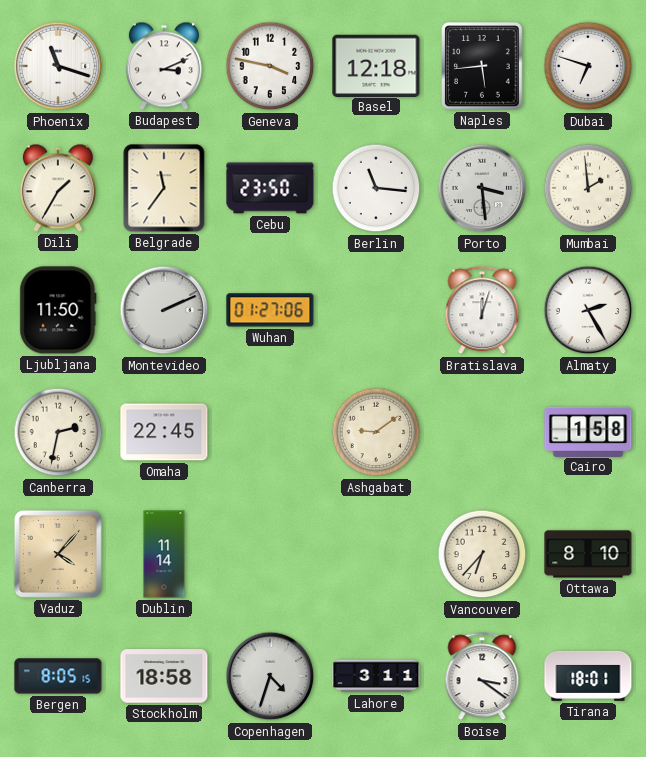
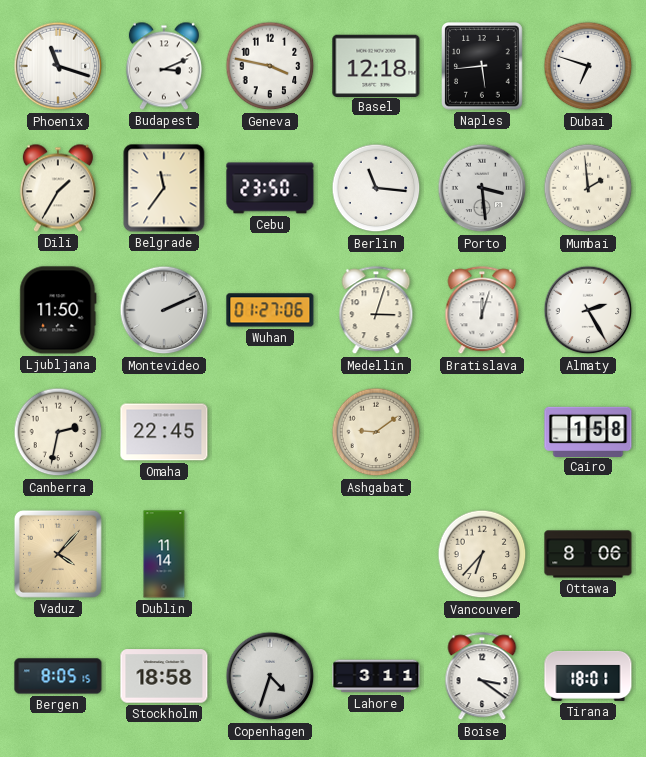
Medellin: none -> 3:03 (376, 311)
Ottawa: 8:10 -> 8:06 (588, 554)
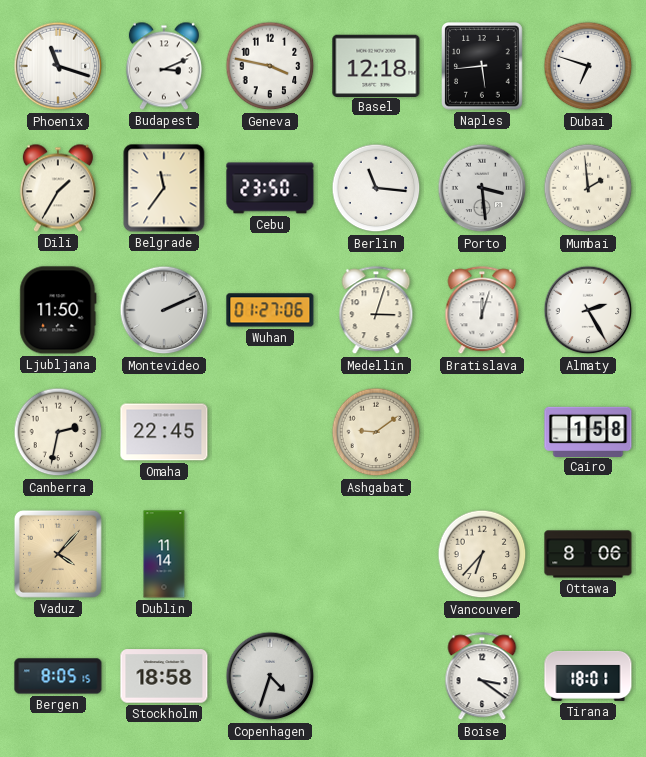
Lahore: 3:11 -> none (376, 676)
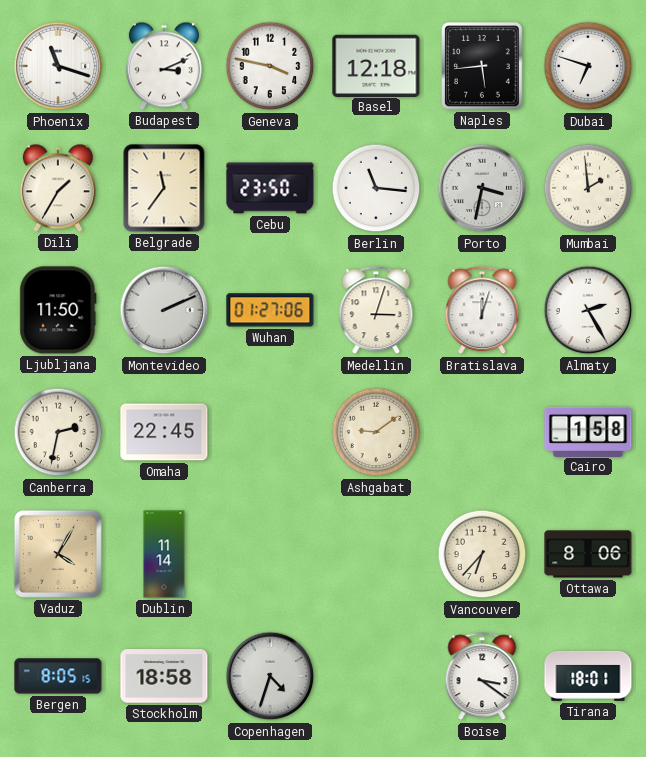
Porto: 3:29 -> 3:32 (482, 188)
Vaduz: 4:07 -> 4:05 (58, 554)
